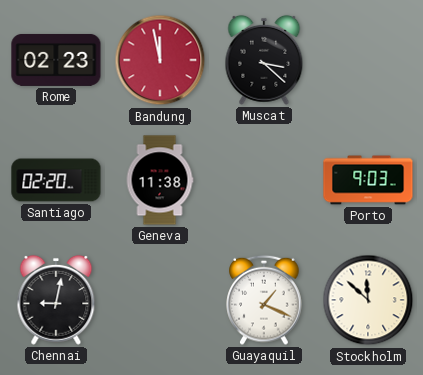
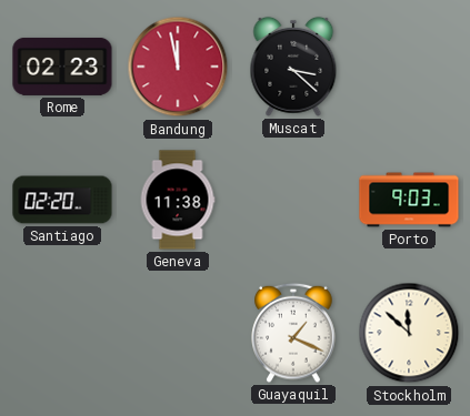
Chennai: 9:02 -> none (56, 300)
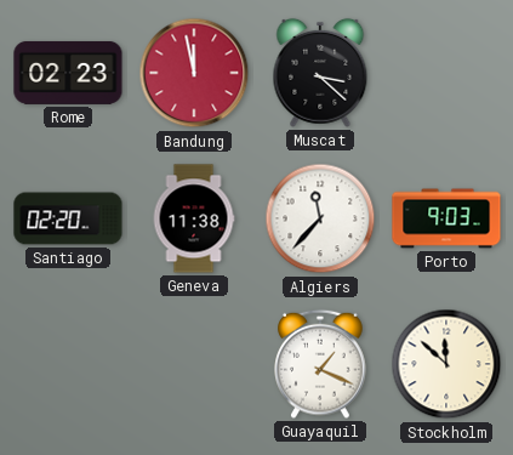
Algiers: none -> 11:37 (320, 218)
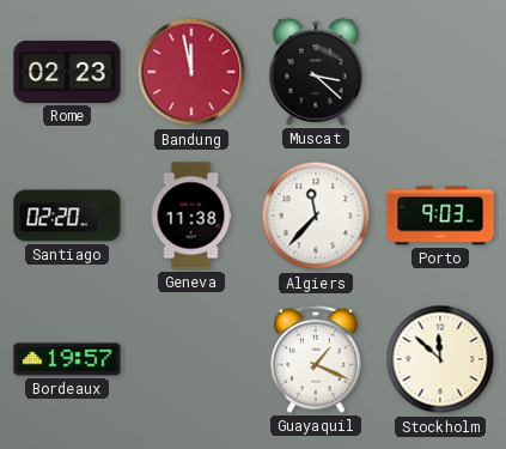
Bordeaux: none -> 19:57 (67, 359)
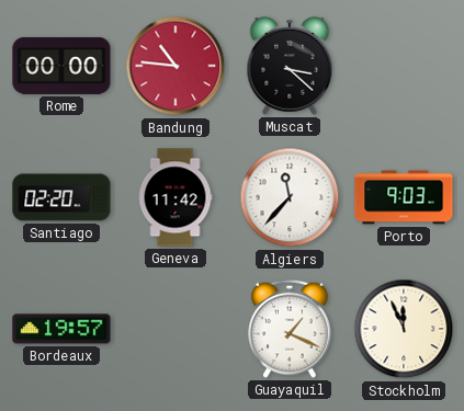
Rome: 02:23 -> 00:00 (61, 66)
Bandung: 11:58 -> 10:46 (176, 66)
Geneva: 11:38 -> 11:42 (176, 197)
Stockholm: 11:52 -> 11:56 (404, 329)
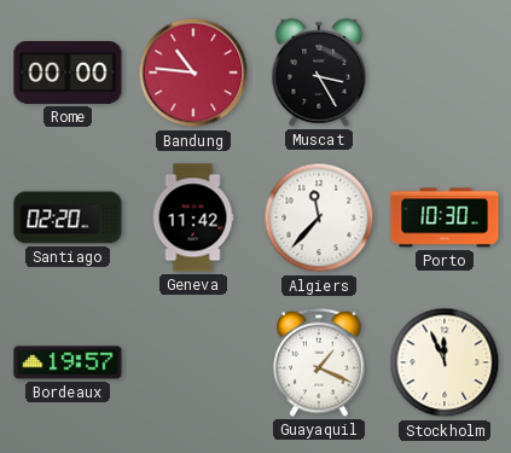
Muscat: 3:22 -> 3:25 (319, 72)
Porto: 9:03 -> 10:30 (445, 217)
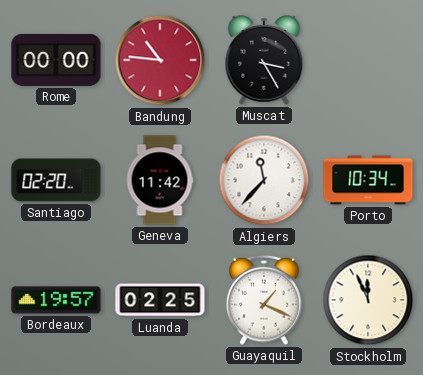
Porto: 10:30 -> 10:34 (368, 180)
Luanda: none -> 02:25 (160, 300)
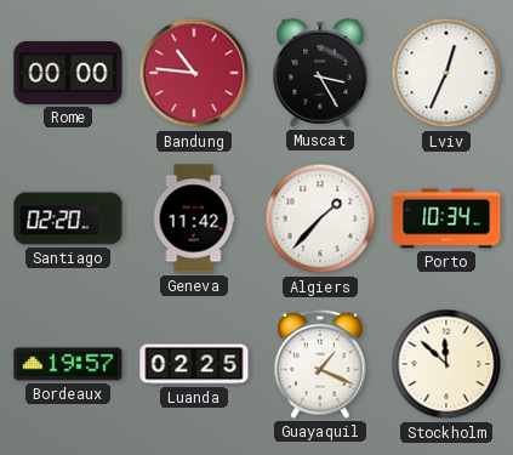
Lviv: none -> 12:34 (446, 73)
Algiers: 11:37 -> 1:37 (320, 218)
Stockholm: 11:56 -> 11:52 (446, 364)
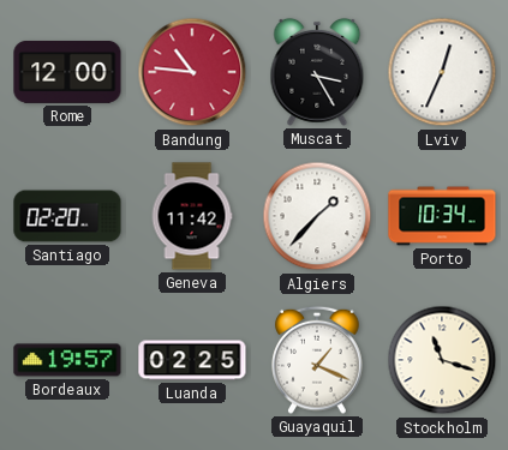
Rome: 00:00 -> 12:00 (67, 72)
Stockholm: 11:52 -> 11:18 (442, 360)
